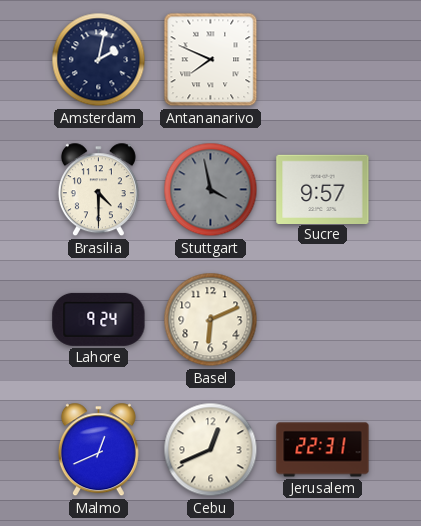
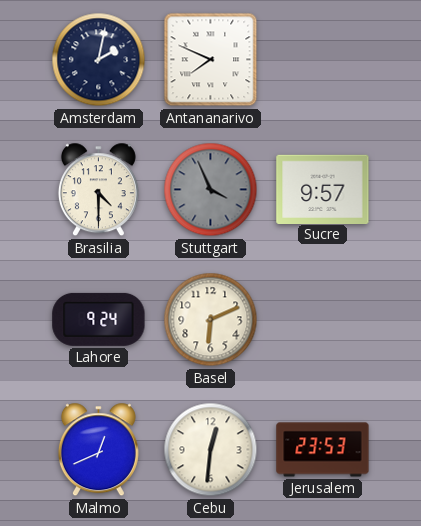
Stuttgart: 3:58 -> 3:56 (211, 190)
Cebu: 12:41 -> 12:31 (211, 450)
Jerusalem: 22:31 -> 23:53 (323, 450)
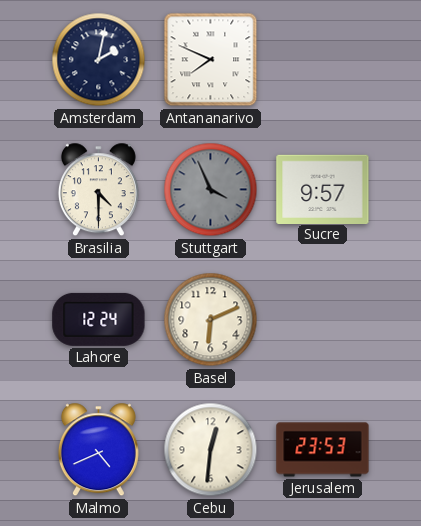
Lahore: 9:24 -> 12:24 (99, 319)
Malmo: 12:41 -> 4:41 (98, 450)
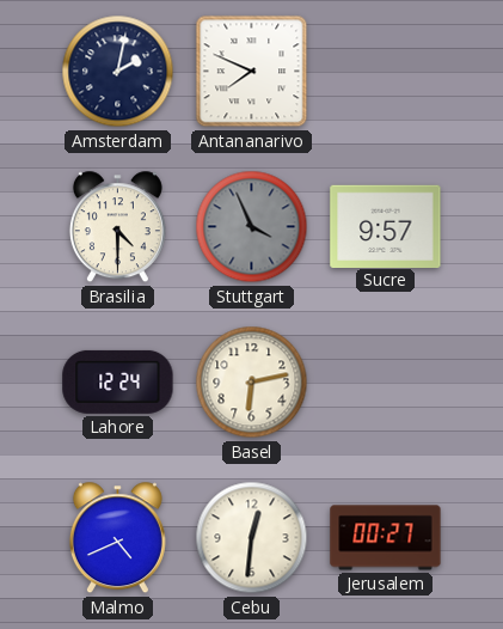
Basel: 6:11 -> 6:13 (252, 383)
Jerusalem: 23:53 -> 00:27 (386, 538)
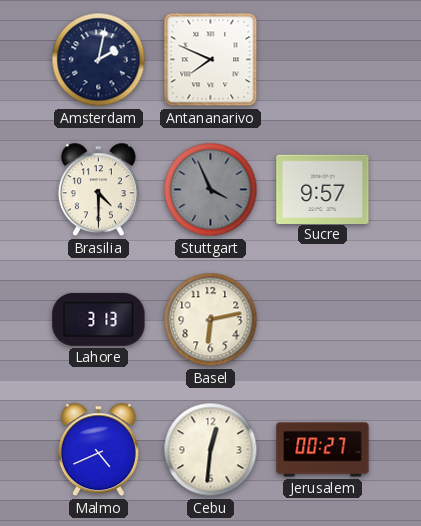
Lahore: 12:24 -> 3:13 (99, 319)
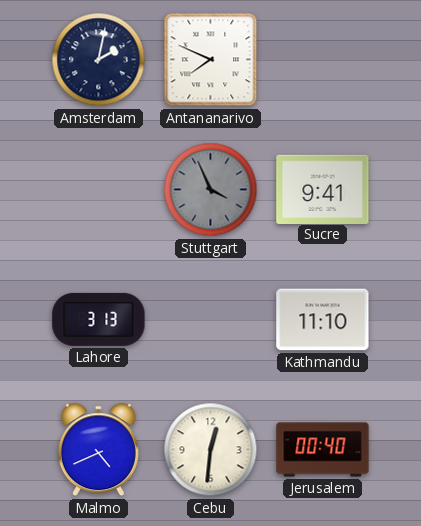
Brasilia: 4:30 -> none (98, 190)
Sucre: 9:57 -> 9:41 (323, 189)
Basel: 6:13 -> none (211, 320)
Kathmandu: none -> 11:10 (323, 320)
Jerusalem: 00:27 -> 00:40 (323, 450)
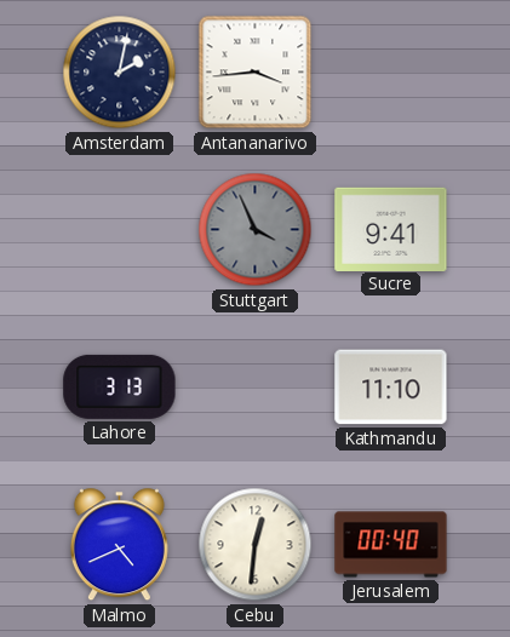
Antananarivo: 7:49 -> 3:44 (256, 73)
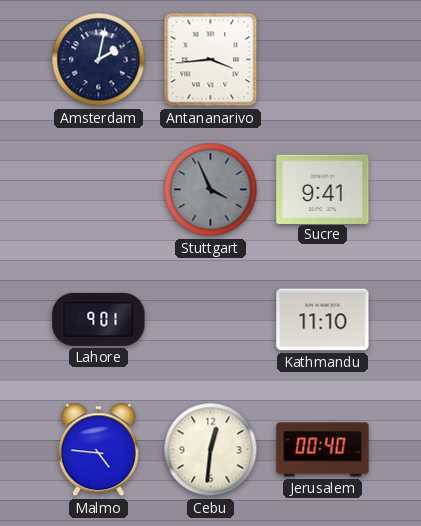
Lahore: 3:13 -> 9:01 (99, 319)
Malmo: 4:41 -> 4:46 (98, 450)
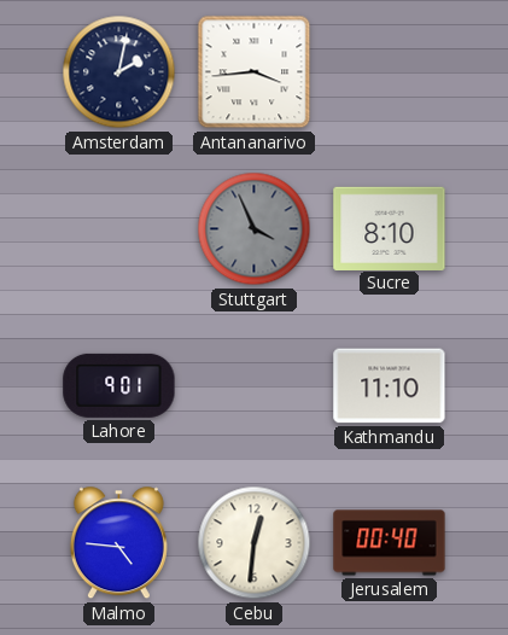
Sucre: 9:41 -> 8:10 (390, 228)
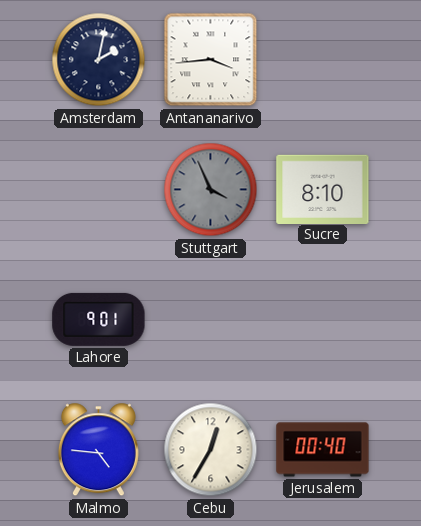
Kathmandu: 11:10 -> none (390, 386)
Cebu: 12:31 -> 12:35 (211, 450)
